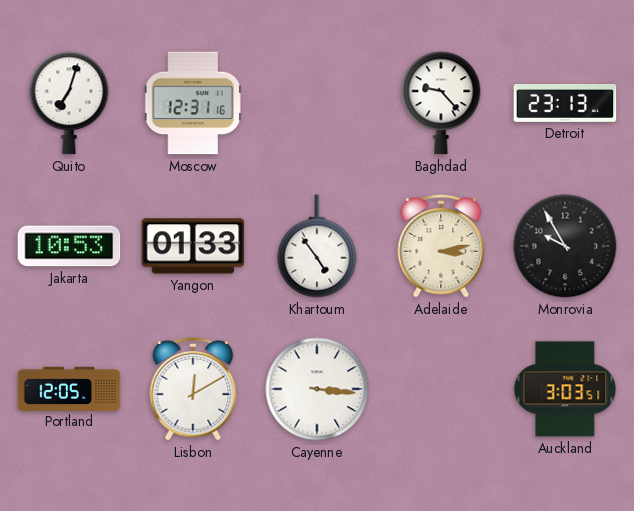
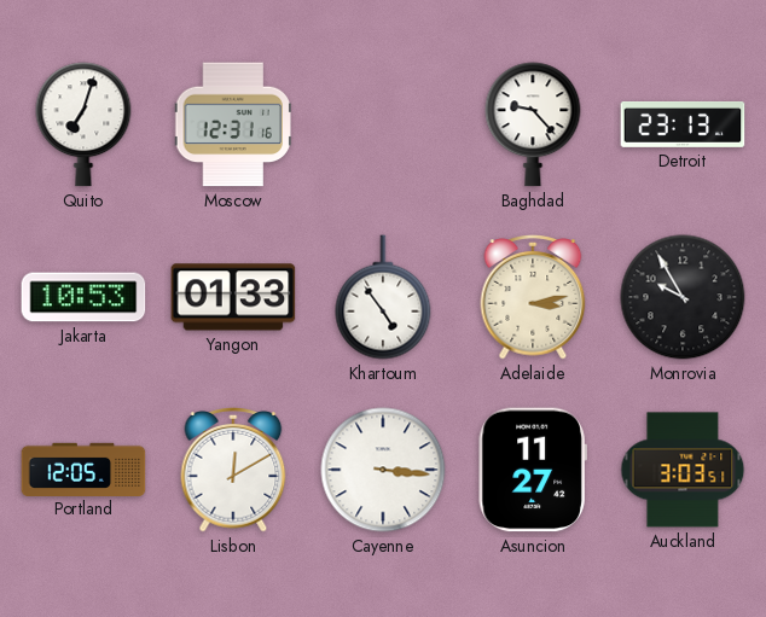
Asuncion: none -> 11:27 (533, 470)
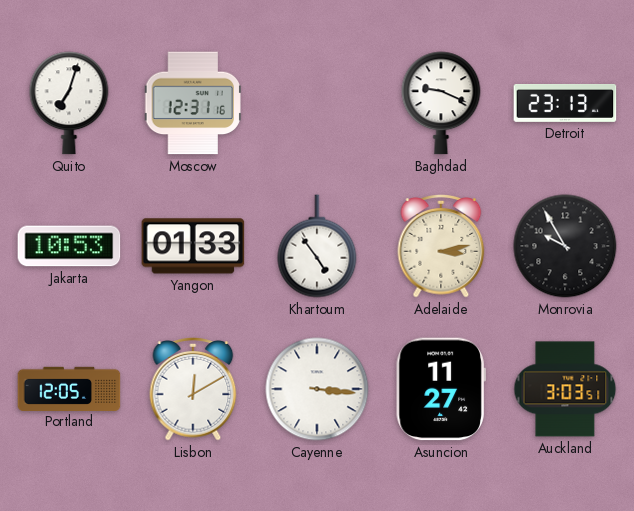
Baghdad: 9:23 -> 9:19 (441, 103)
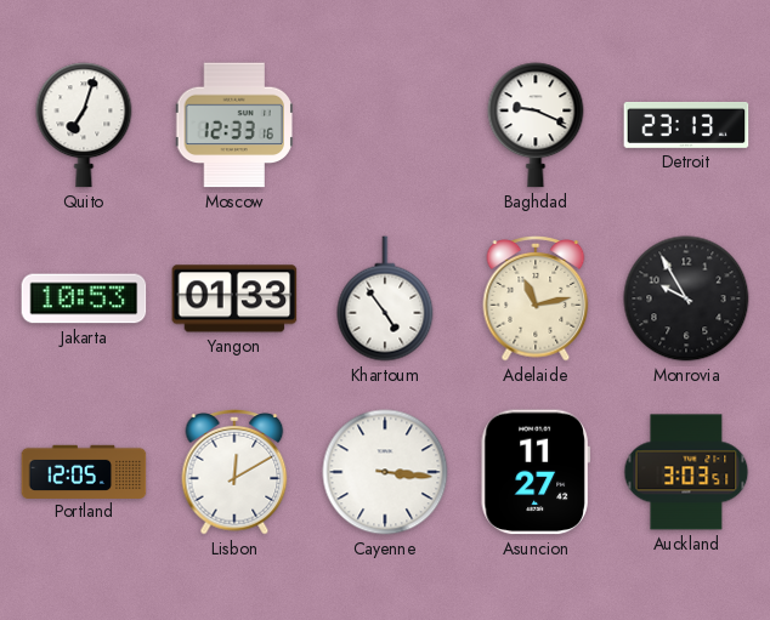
Moscow: 12:31 -> 12:33 (233, 125)
Adelaide: 3:13 -> 11:13 (536, 300)
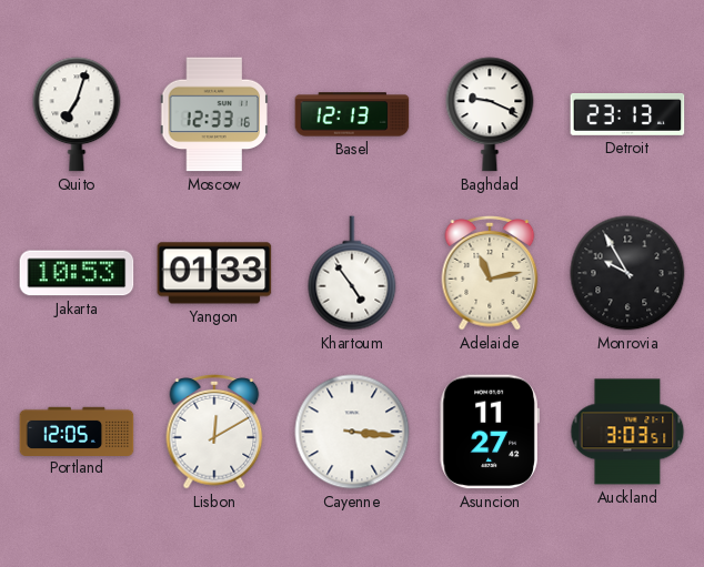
Basel: none -> 12:13 (352, 114)
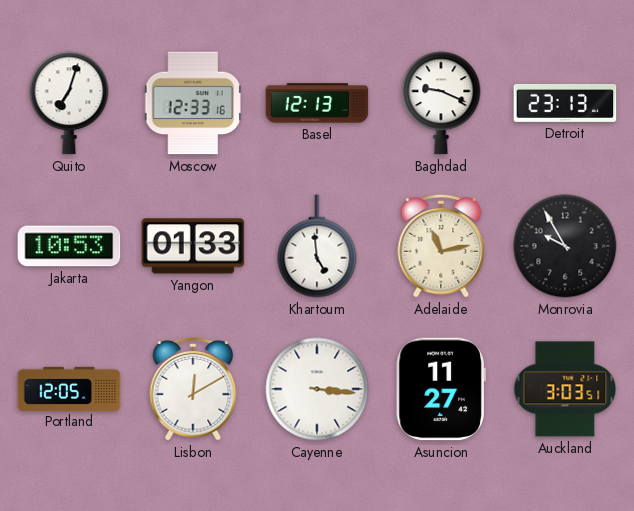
Khartoum: 4:54 -> 4:59 (317, 246)
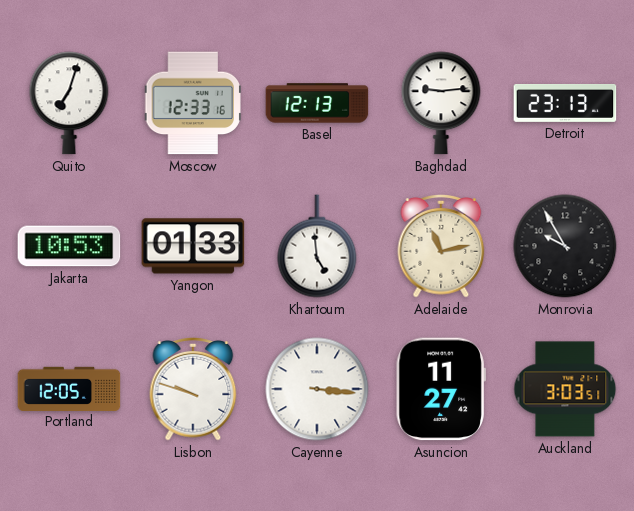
Baghdad: 9:19 -> 9:14 (441, 103)
Lisbon: 12:10 -> 9:48 (193, 390)
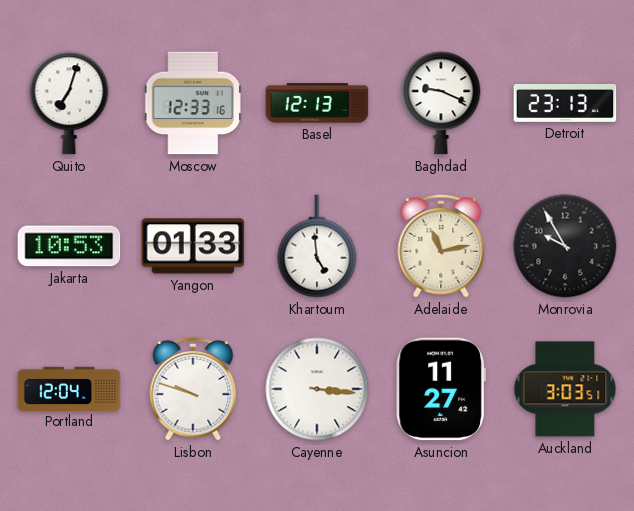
Baghdad: 9:14 -> 9:19 (441, 103)
Portland: 12:05 -> 12:04 (69, 388)
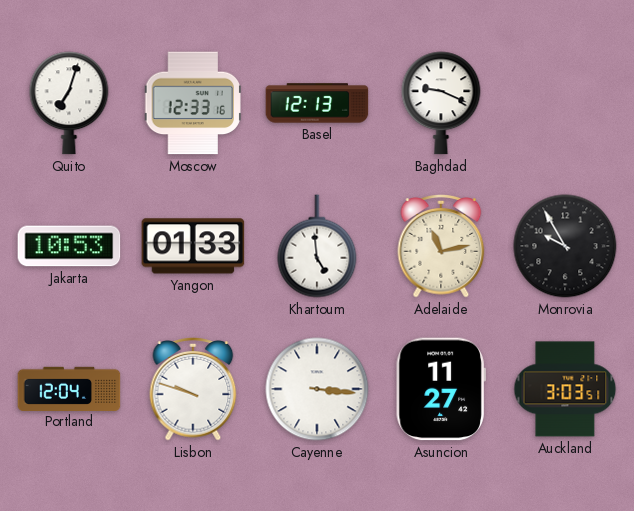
Detroit: 23:13 -> none (565, 103)
